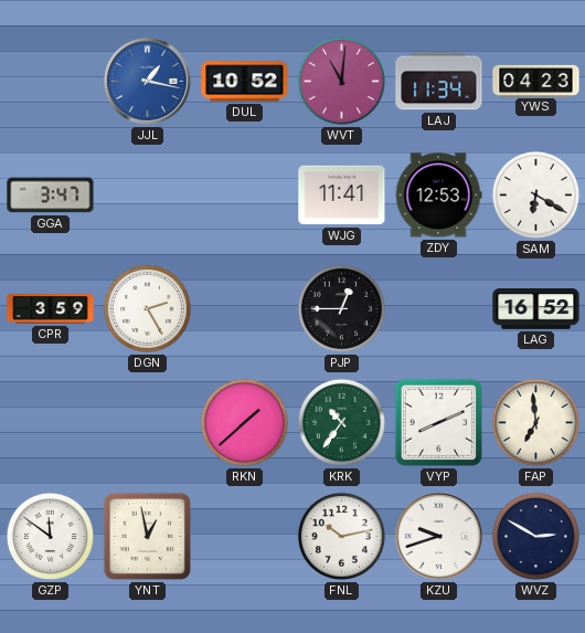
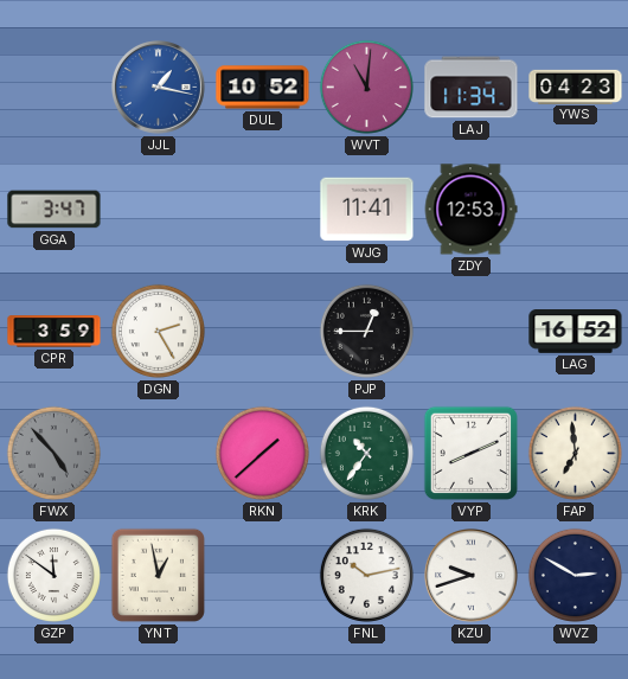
SAM: 6:20 -> none (535, 194)
FWX: none -> 4:53 (53, 453)
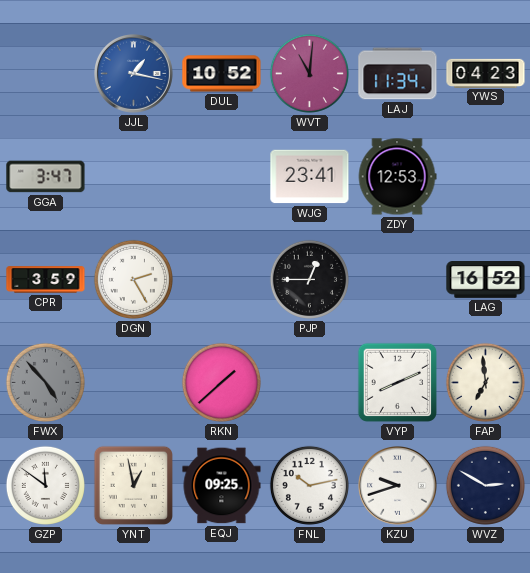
WJG: 11:41 -> 23:41 (310, 177)
KRK: 10:36 -> none (366, 453)
EQJ: none -> 09:25 (222, 486)
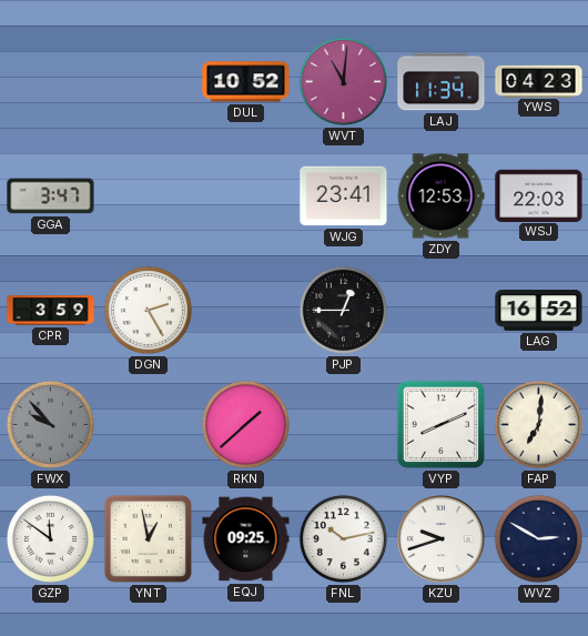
JJL: 1:17 -> none (134, 74)
WSJ: none -> 22:03 (539, 195)
FWX: 4:53 -> 9:53 (50, 424)
FAP: 6:59 -> 7:01 (538, 424)
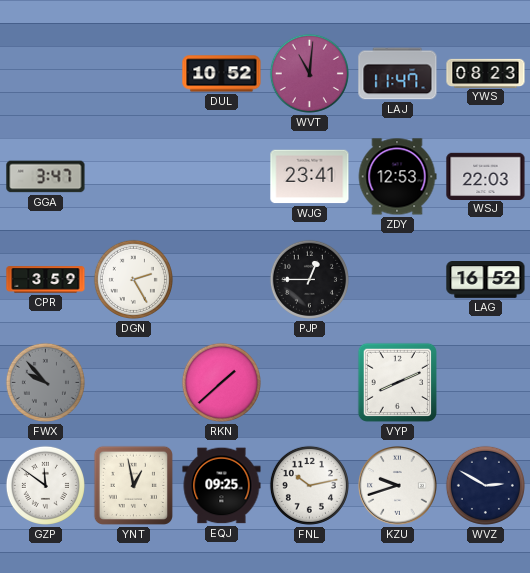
LAJ: 11:34 -> 11:47 (398, 74)
YWS: 04:23 -> 08:23 (486, 73)
FAP: 7:01 -> none (538, 424)
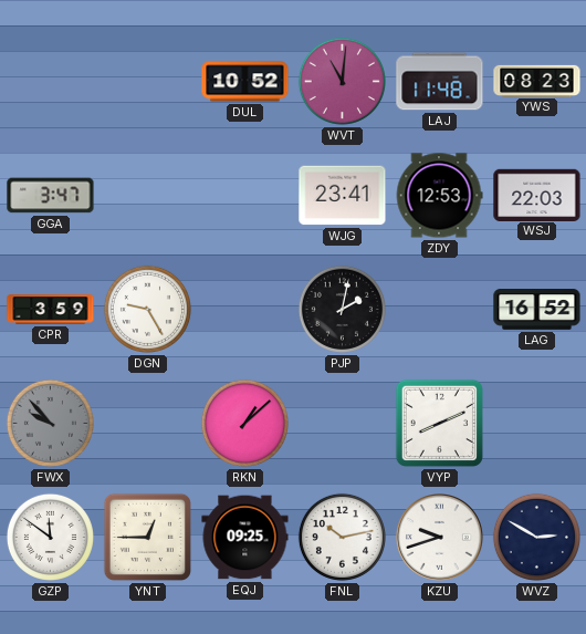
LAJ: 11:47 -> 11:48 (440, 82)
DGN: 2:25 -> 9:25 (147, 309)
PJP: 12:45 -> 2:02 (342, 309)
RKN: 1:38 -> 1:08 (244, 423)
YNT: 12:58 -> 12:45 (147, 537)
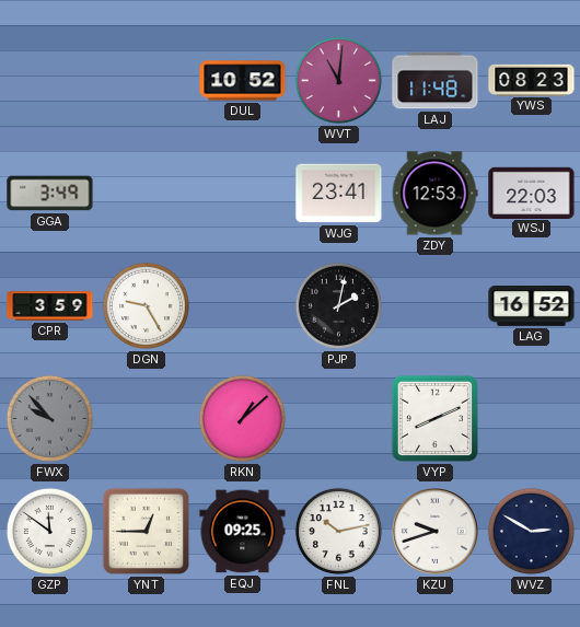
GGA: 3:47 -> 3:49 (50, 194)
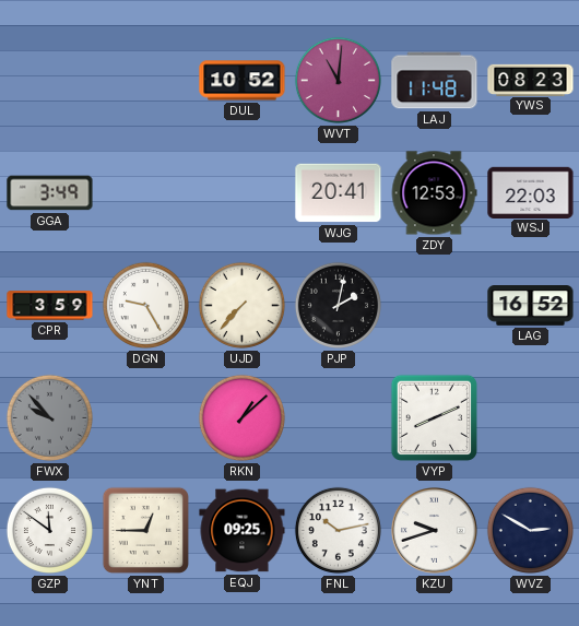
WJG: 23:41 -> 20:41 (339, 193)
UJD: none -> 7:37 (241, 305)
